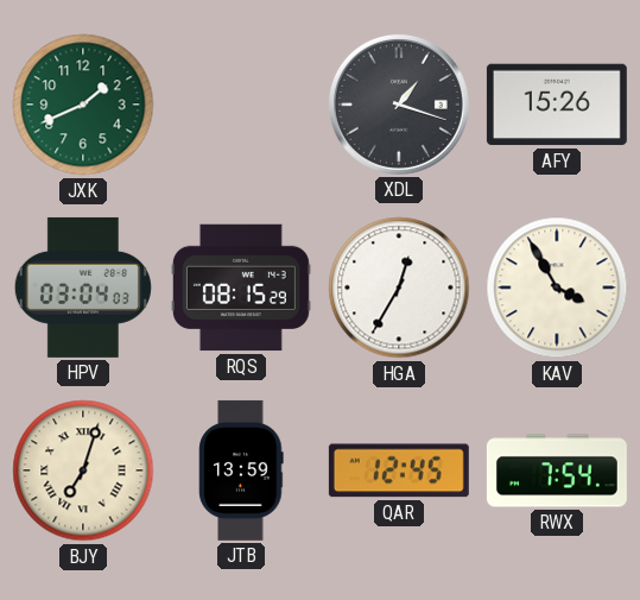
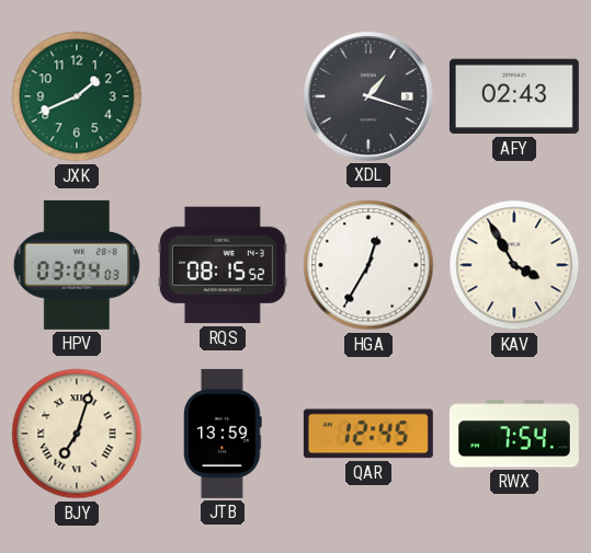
AFY: 15:26 -> 02:43 (514, 96)
RQS: 08:15:29 -> 08:15:52 (223, 265)
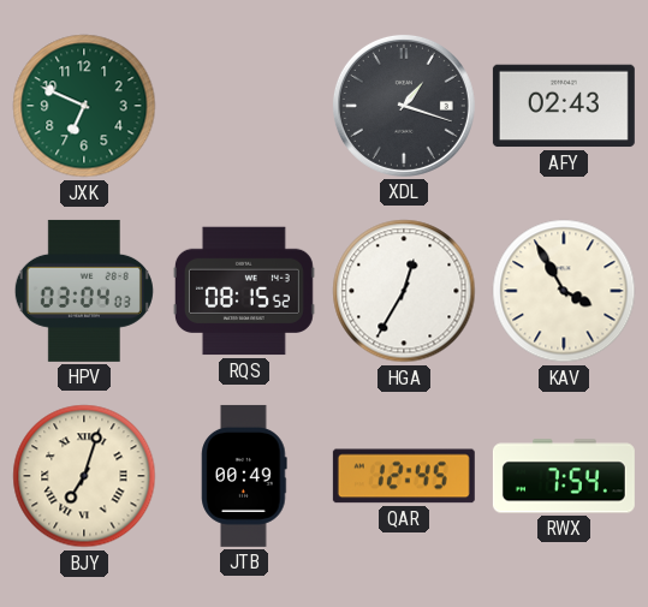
JXK: 1:41 -> 6:49 (84, 106)
JTB: 13:59 -> 00:49 (244, 476)
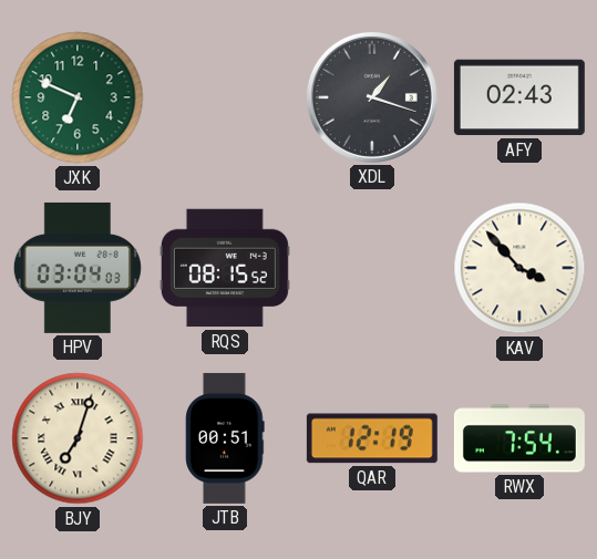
HGA: 12:35 -> none (404, 291)
KAV: 3:55 -> 3:53 (519, 268)
JTB: 00:49 -> 00:51 (225, 438)
QAR: 12:45 -> 12:19 (372, 438)
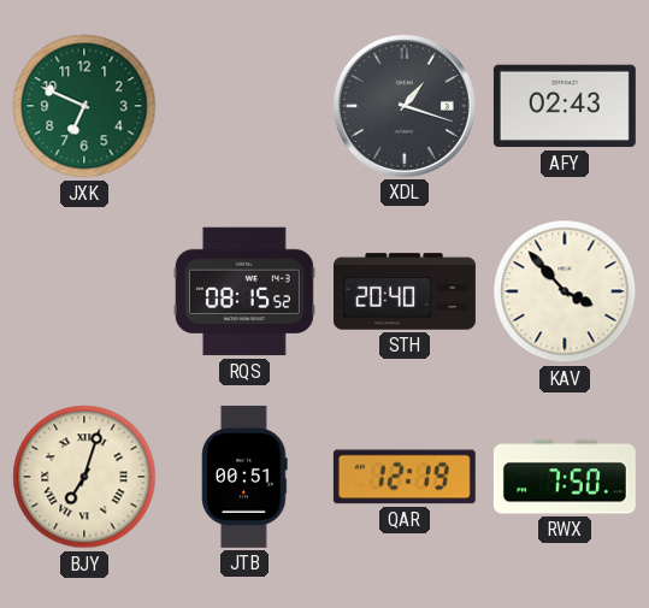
HPV: 03:04 -> none (78, 268)
STH: none -> 20:40 (405, 291)
RWX: 7:54 -> 7:50 (565, 477)
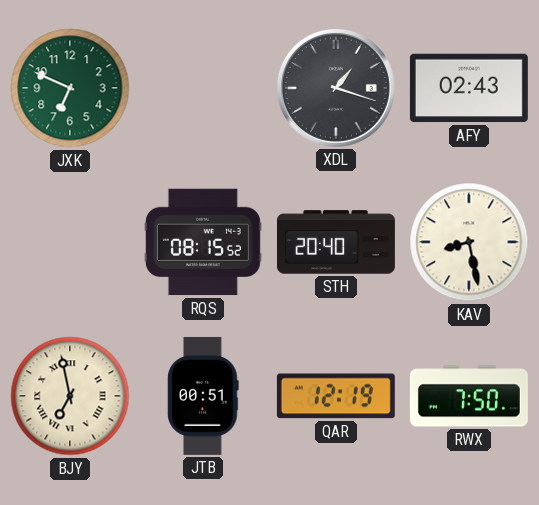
KAV: 3:53 -> 8:28 (469, 242)
BJY: 7:03 -> 6:58 (70, 396)
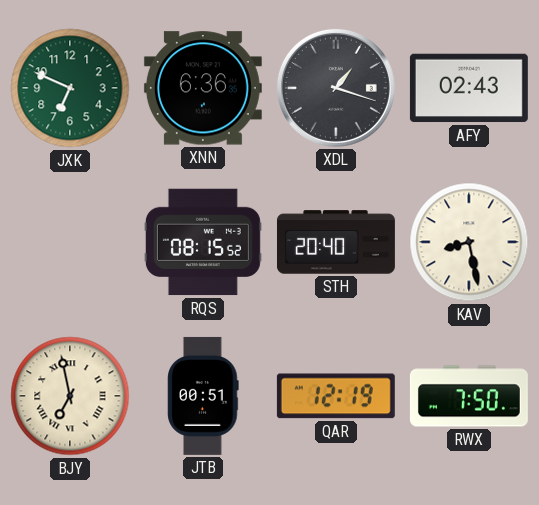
XNN: none -> 6:36 (203, 88)
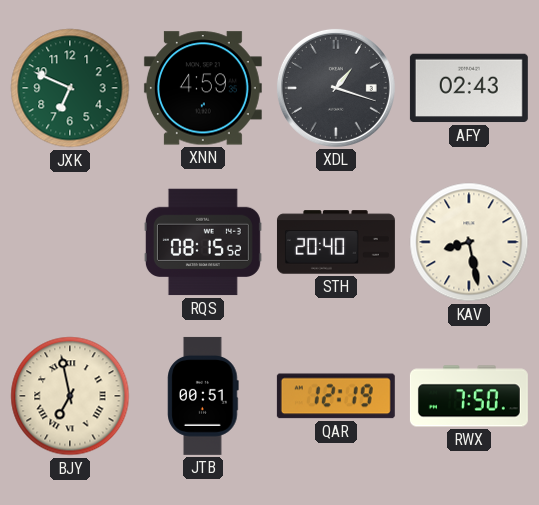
XNN: 6:36 -> 4:59 (203, 88)
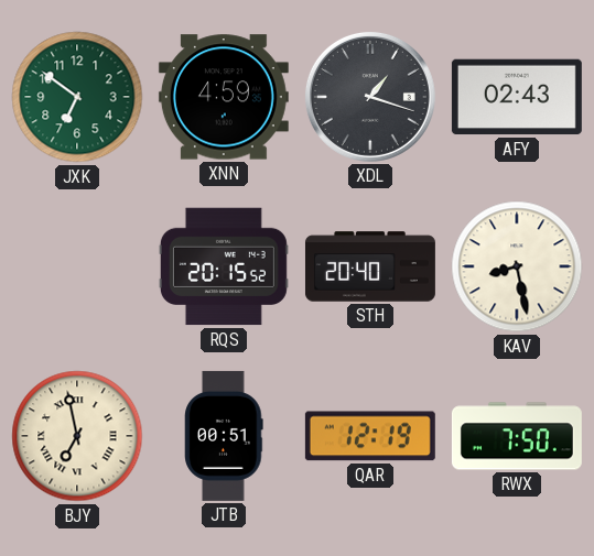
JXK: 6:49 -> 6:51 (77, 97)
RQS: 08:15 -> 20:15 (224, 266)
